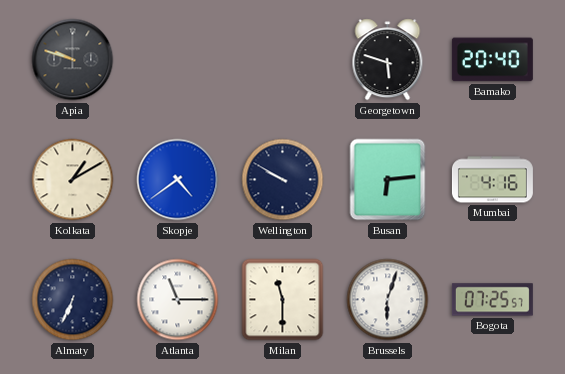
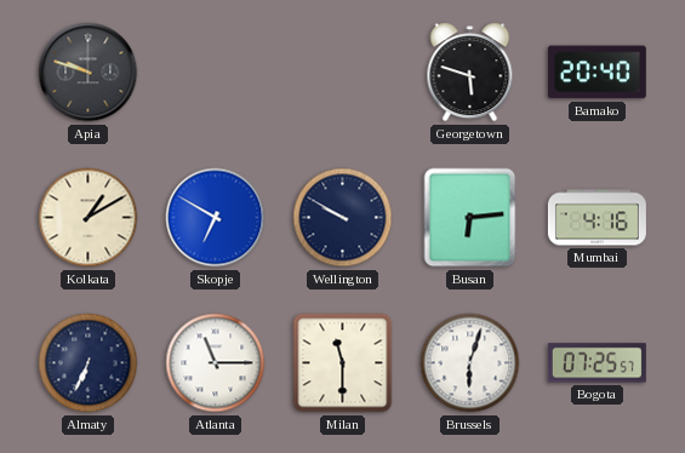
Skopje: 4:39 -> 6:50 (216, 218)
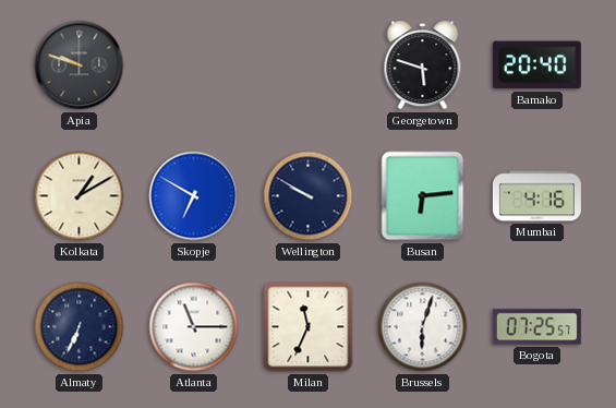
Milan: 11:30 -> 11:34 (309, 327)
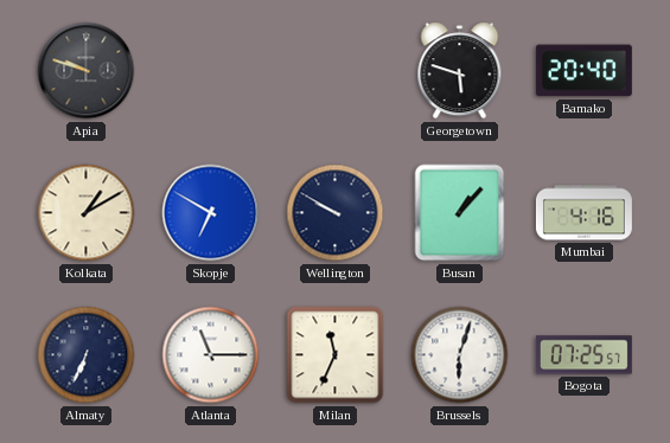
Busan: 6:14 -> 1:07 (460, 213)
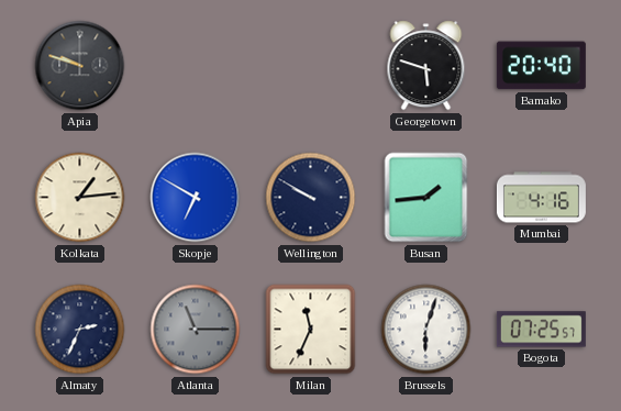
Kolkata: 1:10 -> 1:14 (80, 198)
Busan: 1:07 -> 1:44 (426, 198)
Almaty: 6:34 -> 2:34 (80, 330)
Atlanta dial: white -> grey (196, 330)
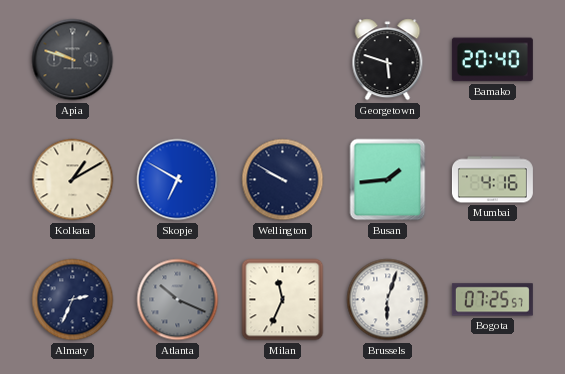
Kolkata: 1:14 -> 1:10 (73, 180)
Atlanta: 11:15 -> 10:19 (178, 300)
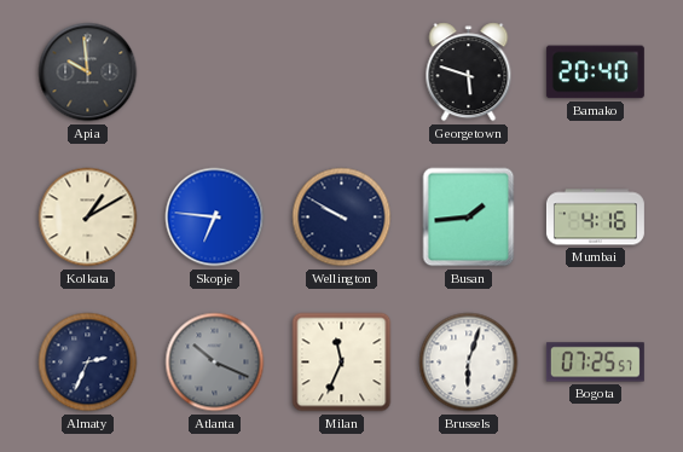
Apia: 9:48 -> 9:59 (88, 73)
Skopje: 6:50 -> 6:46 (215, 218)
